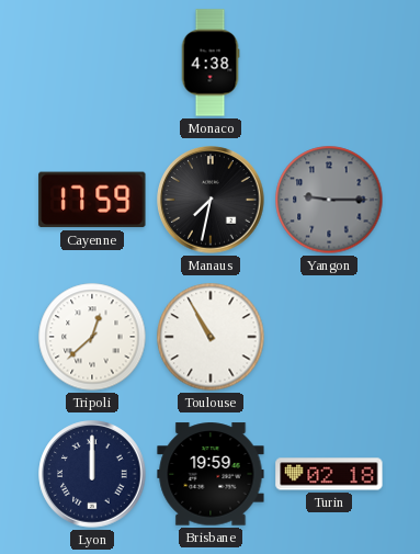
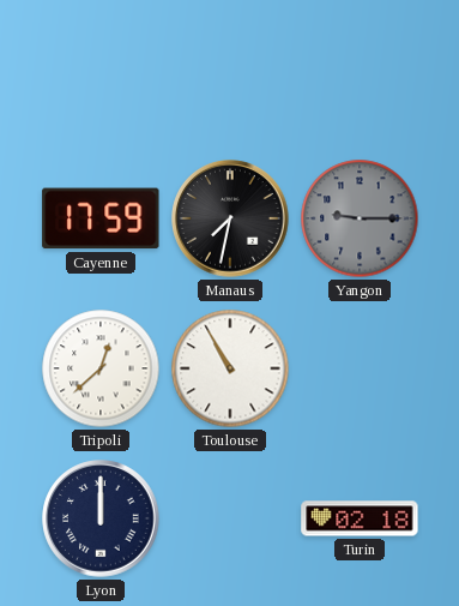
Monaco: 4:38 -> none (211, 63)
Brisbane: 19:59 -> none (211, 474)
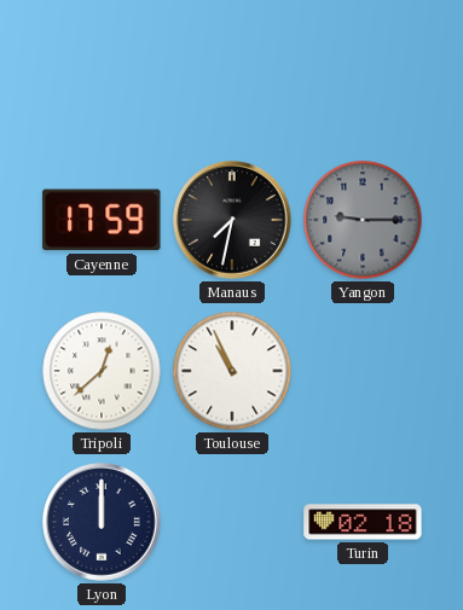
Toulouse: 10:55 -> 10:56 (232, 371)
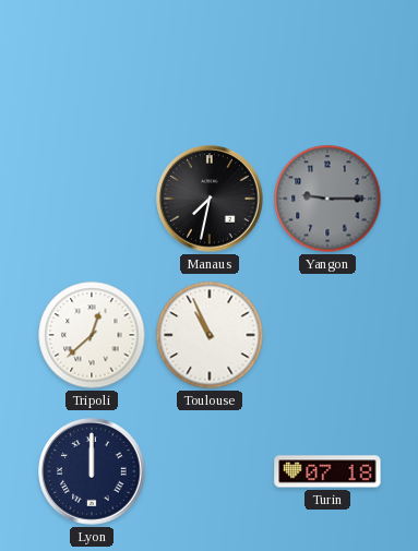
Cayenne: 17:59 -> none (102, 220)
Turin: 02:18 -> 07:18 (327, 471)
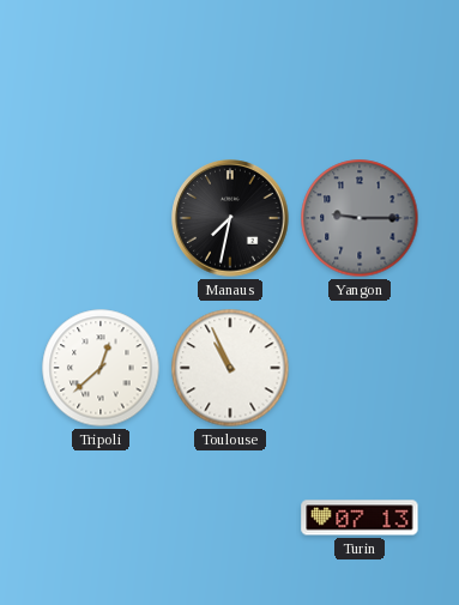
Lyon: 12:00 -> none (92, 471)
Turin: 07:18 -> 07:13 (360, 518)
